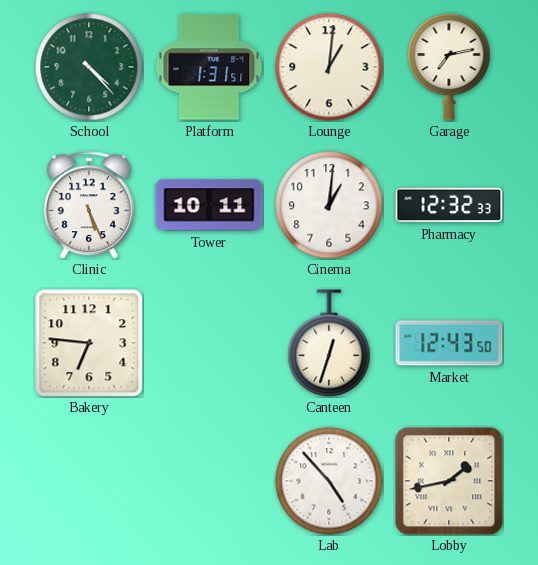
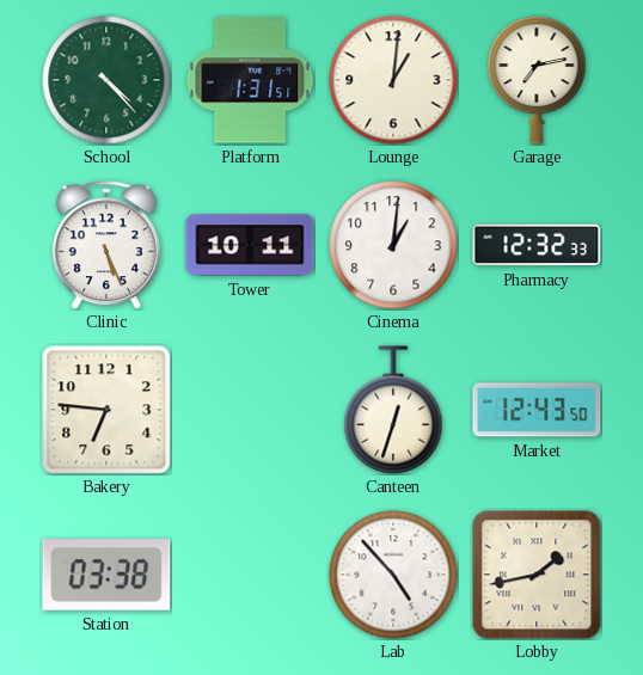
Station: none -> 03:38 (106, 576)
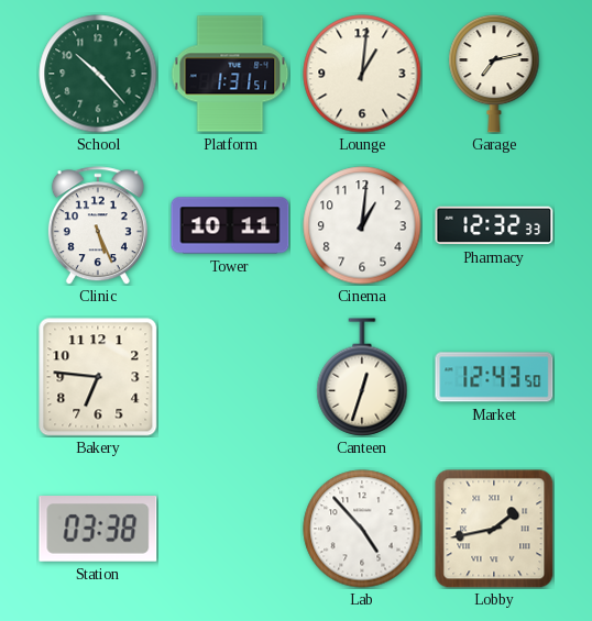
School: 4:23 -> 10:23 (98, 74)
